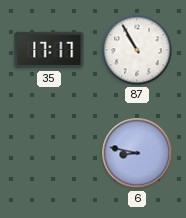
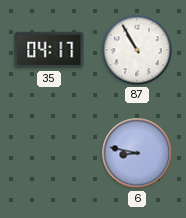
35: 17:17 -> 04:17 (49, 50)
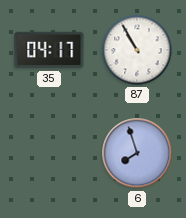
6: 8:47 -> 7:57 (137, 153)
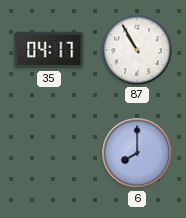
6: 7:57 -> 8:00 (137, 153)
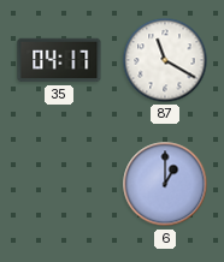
87: 10:55 -> 11:20 (165, 60)
6: 8:00 -> 1:00 (165, 184)
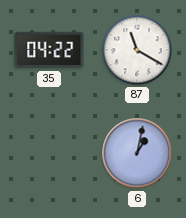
35: 04:17 -> 04:22 (49, 50)
6: 1:00 -> 1:02 (137, 153)
